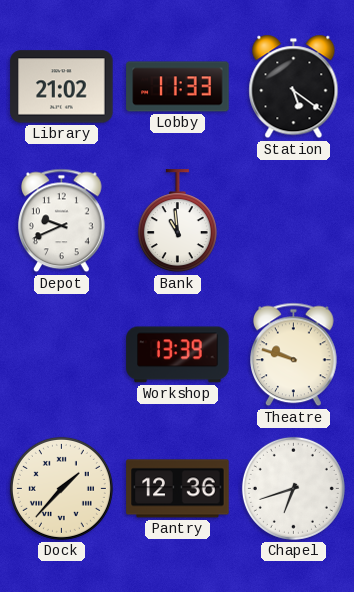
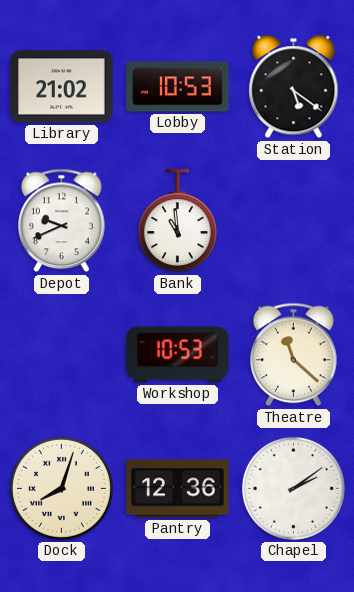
Lobby: 11:33 -> 10:53 (178, 87)
Workshop: 13:39 -> 10:53 (178, 355)
Theatre: 9:48 -> 11:22 (294, 355)
Dock: 1:37 -> 8:03 (61, 488)
Chapel: 6:42 -> 2:09 (293, 488)
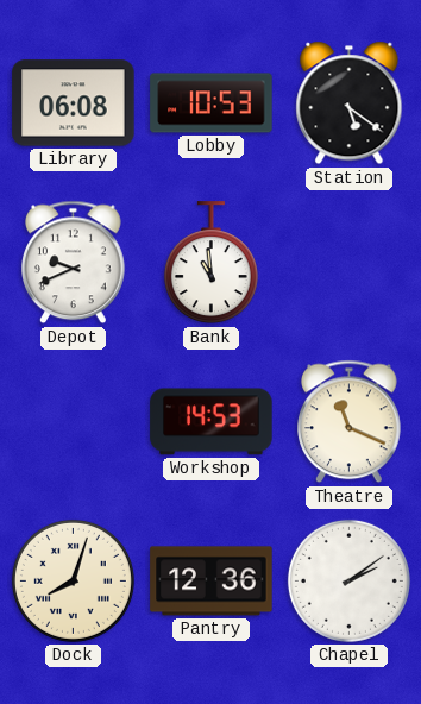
Library: 21:02 -> 06:08 (74, 103)
Workshop: 10:53 -> 14:53 (212, 422)
Theatre: 11:22 -> 11:19 (350, 422)
